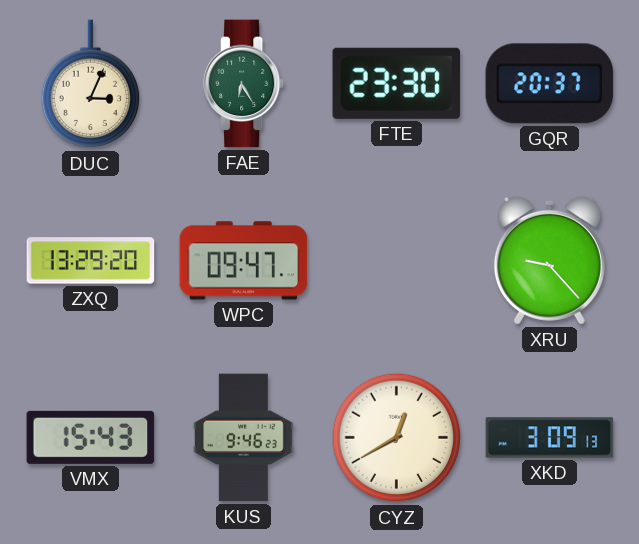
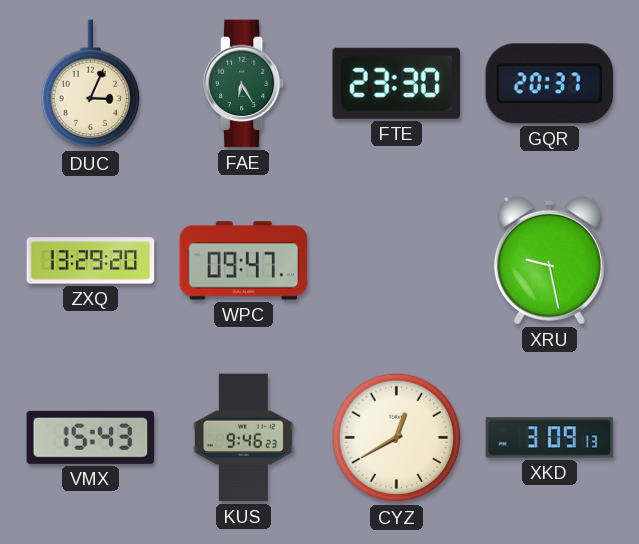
XRU: 9:23 -> 9:28 (549, 260)
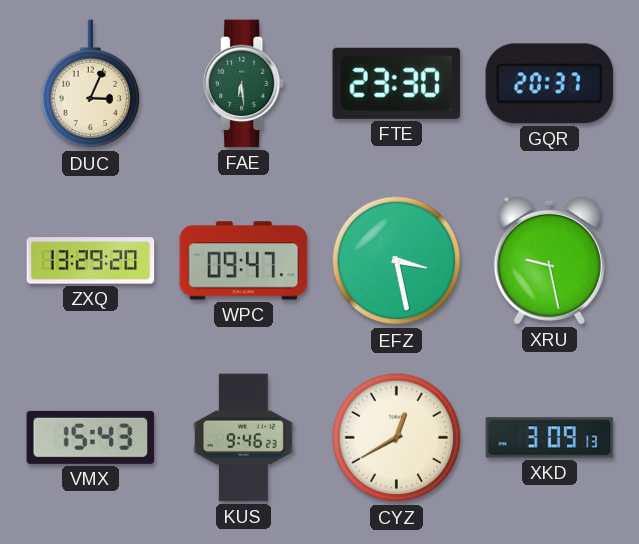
FAE: 6:25 -> 6:29 (244, 84)
EFZ: none -> 3:28 (397, 261)
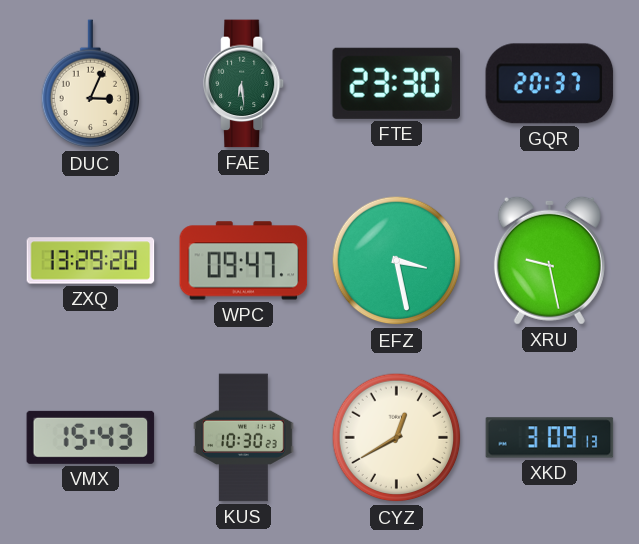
KUS: 9:46 -> 10:30 (244, 438)
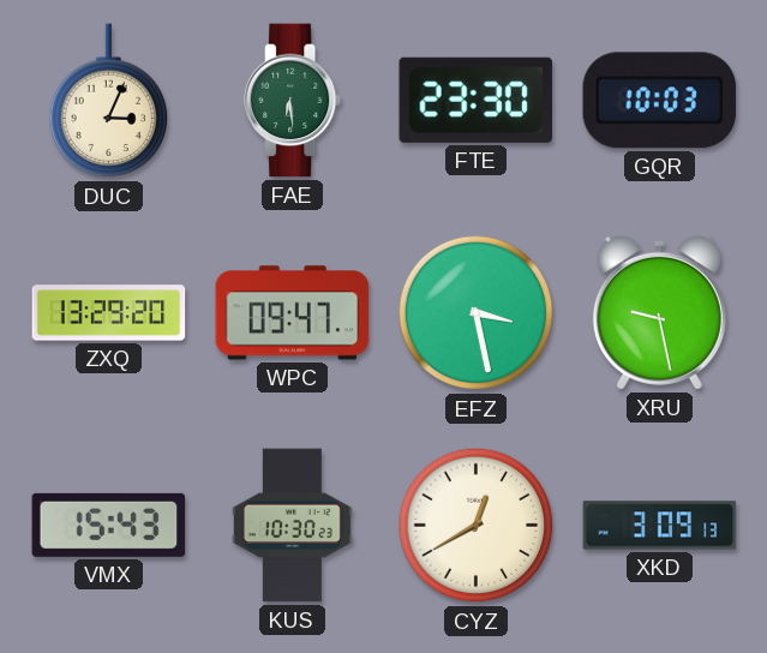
GQR: 20:37 -> 10:03 (660, 101)
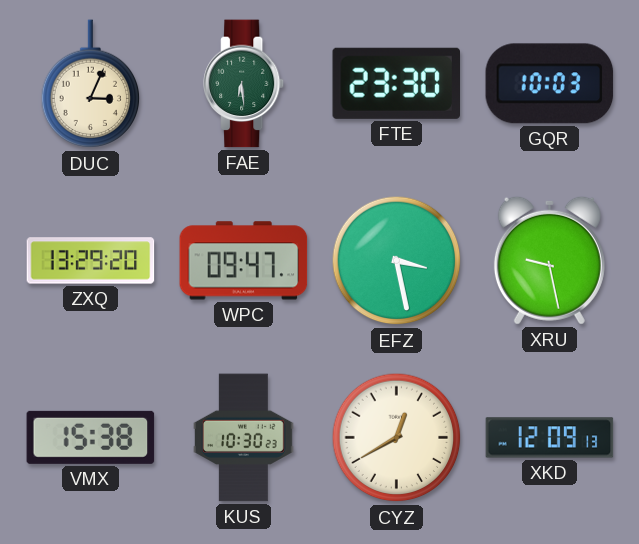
VMX: 15:43 -> 15:38 (91, 437)
XKD: 3:09 -> 12:09 (550, 438)
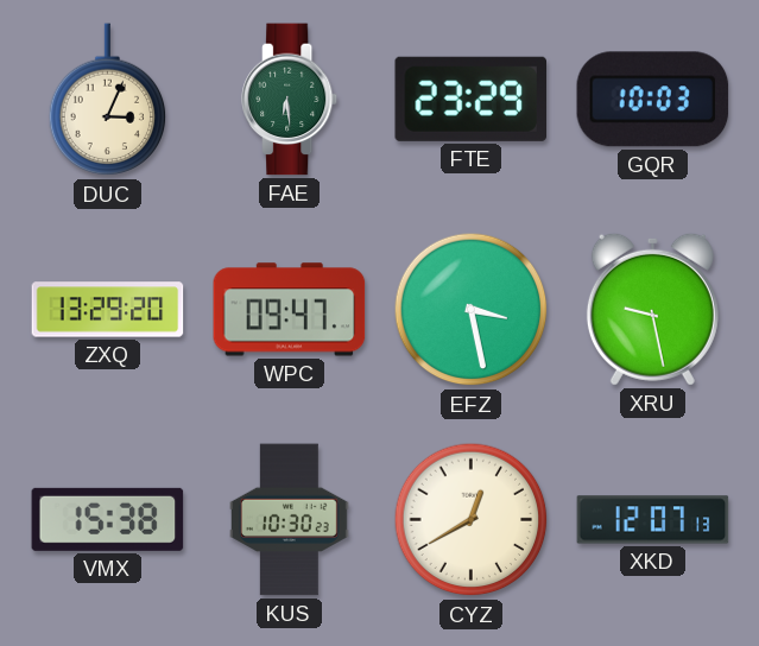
FTE: 23:30 -> 23:29 (470, 99)
XKD: 12:09 -> 12:07 (653, 520)
